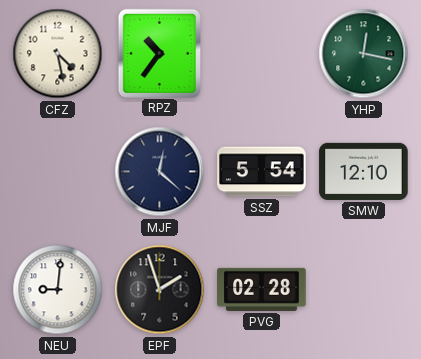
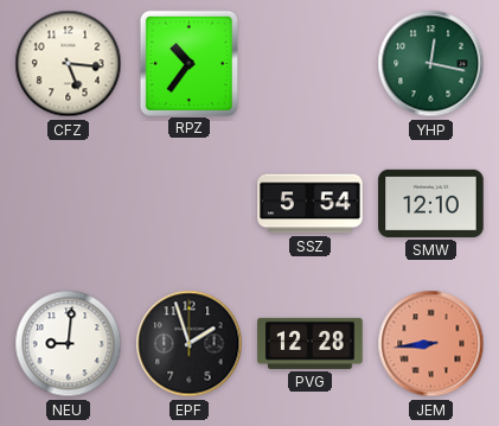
CFZ: 4:28 -> 5:16 (69, 64)
MJF: 12:22 -> none (160, 172)
PVG: 02:28 -> 12:28 (311, 343)
JEM: none -> 8:44 (431, 344)
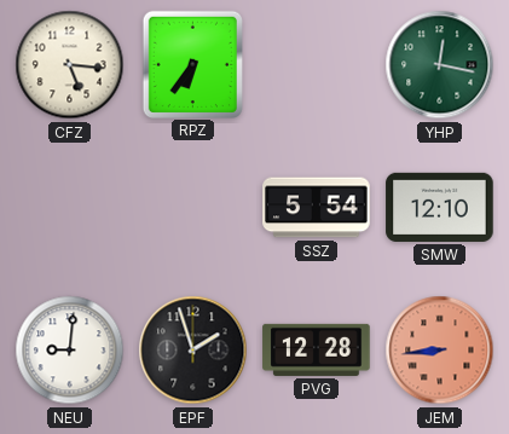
RPZ: 10:36 -> 6:36 (192, 64)
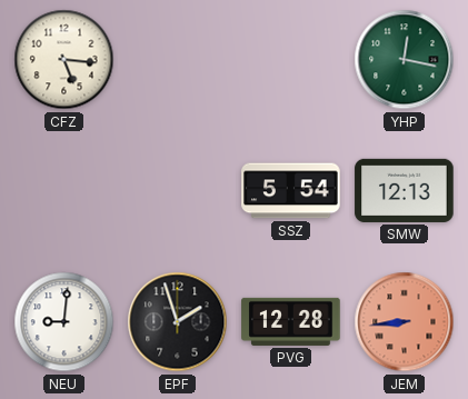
RPZ: 6:36 -> none (192, 64)
SMW: 12:10 -> 12:13 (405, 190)
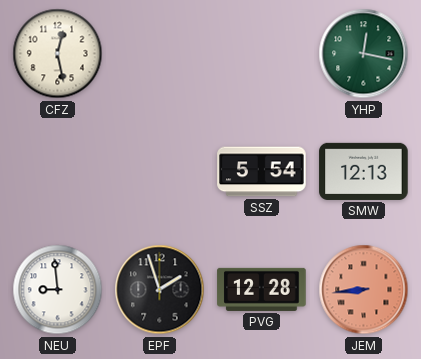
CFZ: 5:16 -> 12:28 (58, 54)
NEU: 9:01 -> 8:59 (58, 290)
